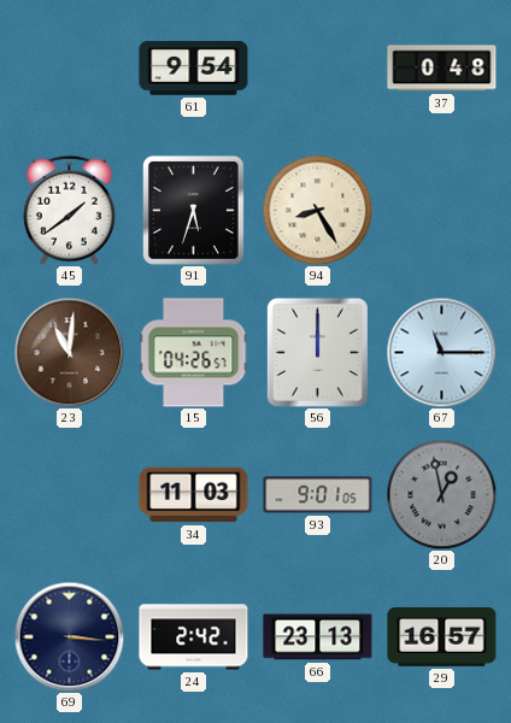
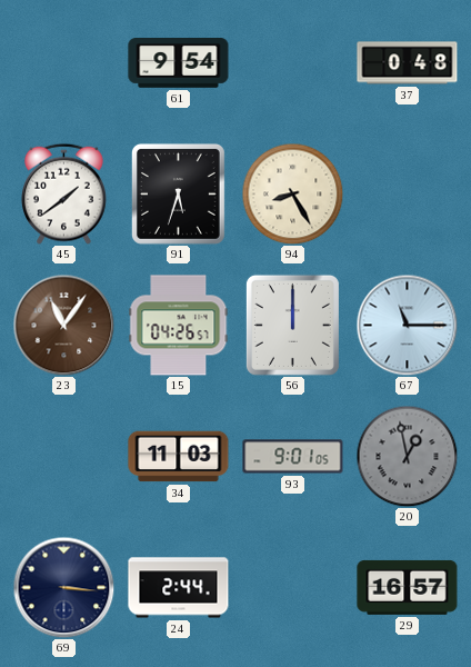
23: 11:01 -> 11:06 (63, 325)
24: 2:42 -> 2:44 (179, 588)
66: 23:13 -> none (318, 637)
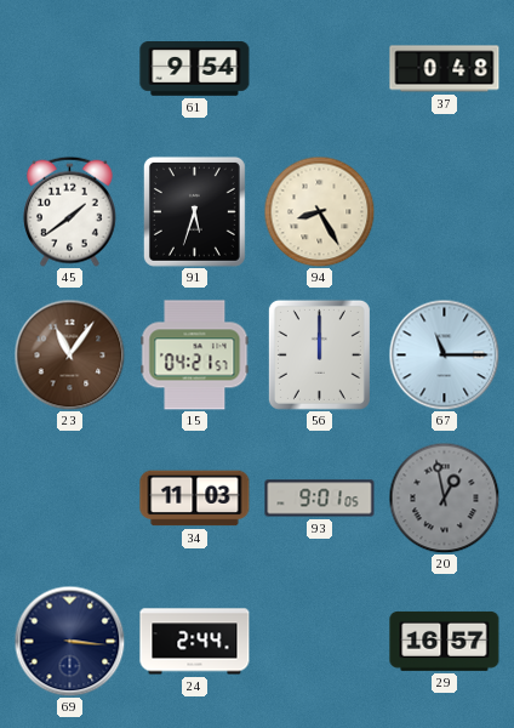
15: 04:26 -> 04:21 (195, 356)
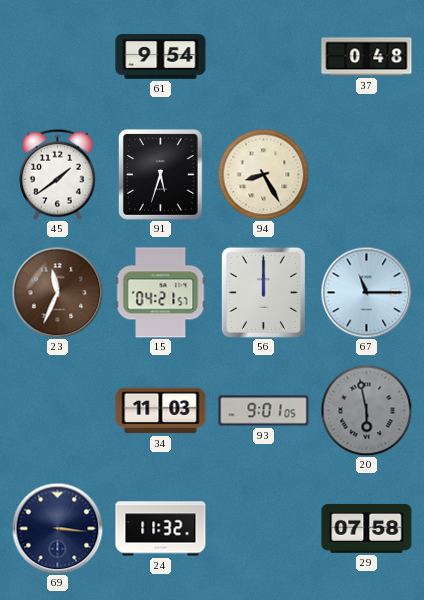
23: 11:06 -> 11:34 (57, 292)
20: 12:58 -> 5:58 (366, 410)
24: 2:44 -> 11:32 (161, 529)
29: 16:57 -> 07:58 (367, 528)
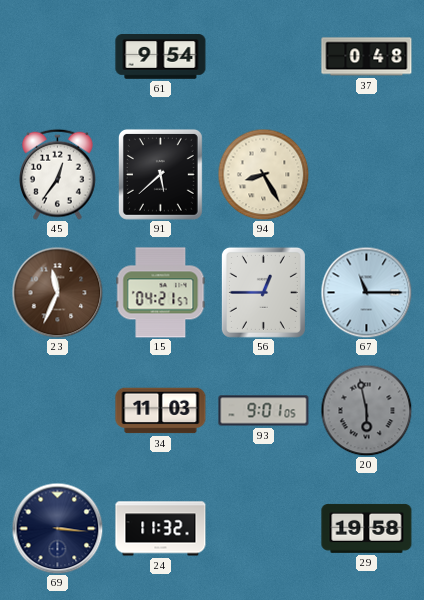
45: 1:39 -> 12:36 (58, 174)
91: 5:33 -> 5:38 (160, 174)
56: 12:00 -> 12:45 (263, 292)
29: 07:58 -> 19:58 (367, 528)
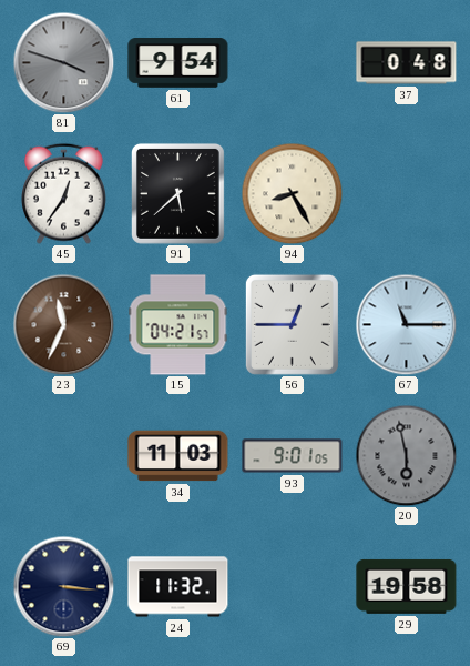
81: none -> 3:48 (63, 62)
